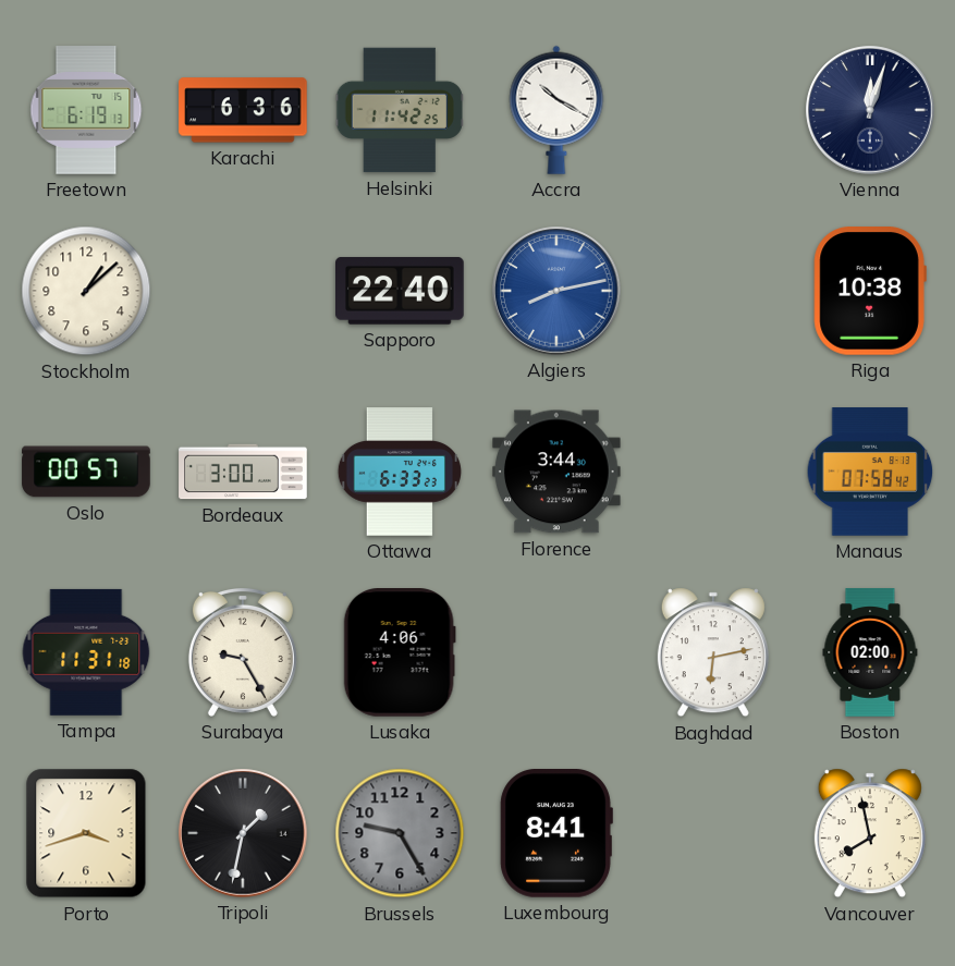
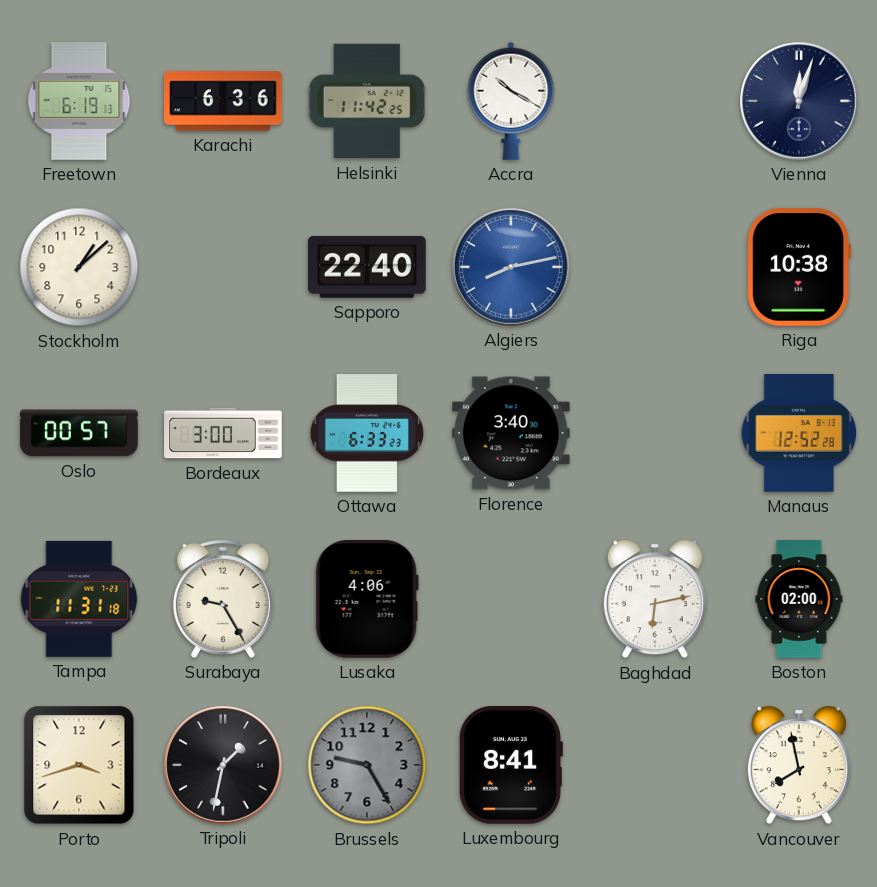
Florence: 3:44 -> 3:40 (512, 433)
Manaus: 07:58 -> 12:52 (799, 433)
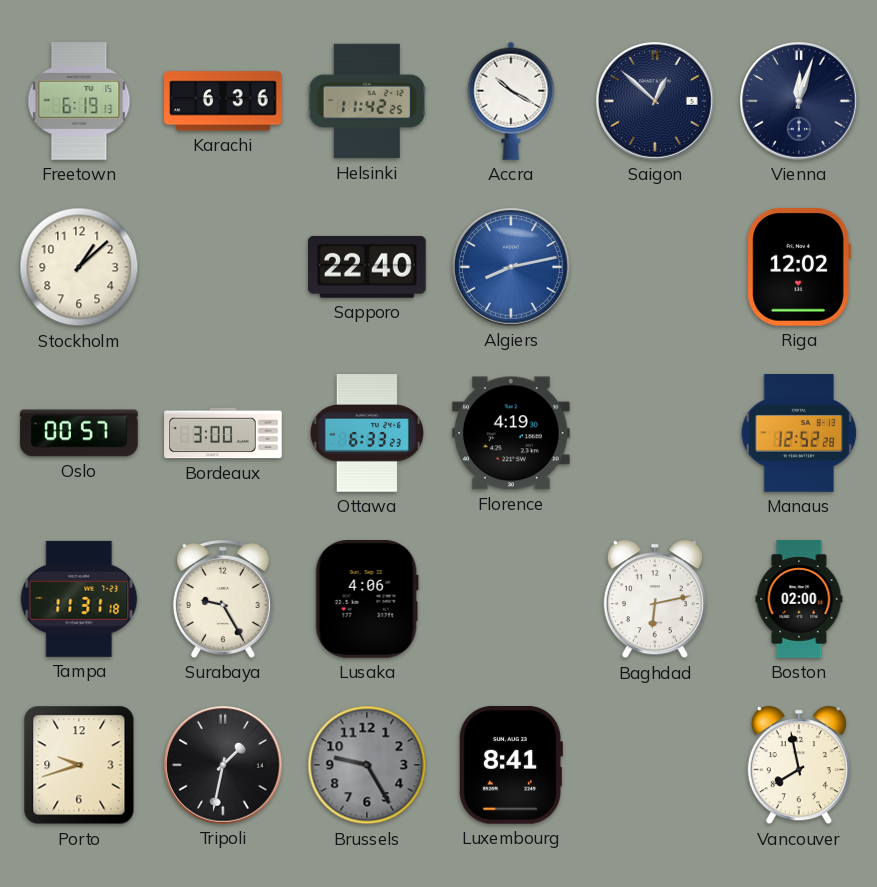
Saigon: none -> 12:52 (655, 101)
Riga: 10:38 -> 12:02 (799, 268)
Florence: 3:40 -> 4:19 (512, 433)
Porto: 3:42 -> 9:42 (79, 765)
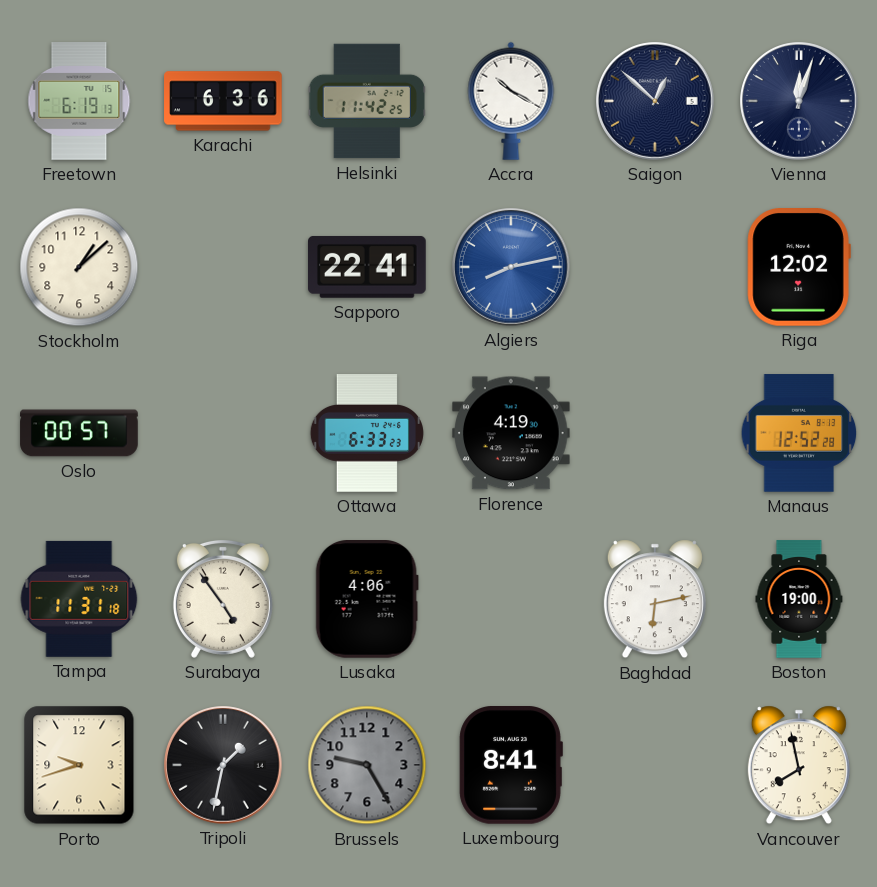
Sapporo: 22:40 -> 22:41 (368, 267)
Bordeaux: 3:00 -> none (223, 433)
Surabaya: 9:25 -> 4:54 (223, 599)
Boston: 02:00 -> 19:00 (799, 599)
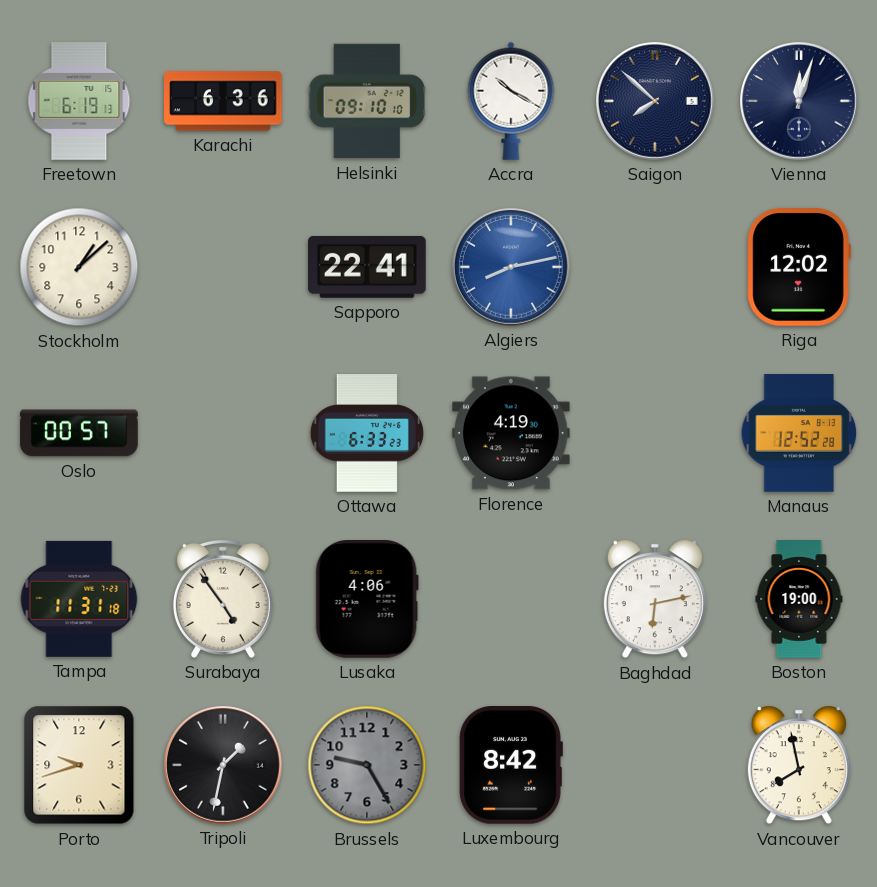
Helsinki: 11:42 -> 09:10 (367, 101)
Saigon: 12:52 -> 7:52 (655, 101)
Luxembourg: 8:41 -> 8:42 (511, 766)
